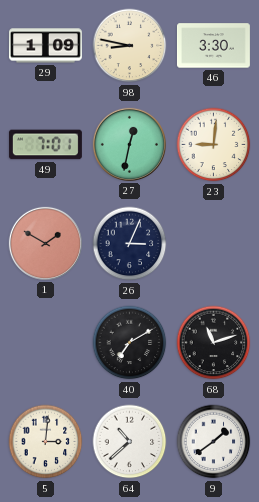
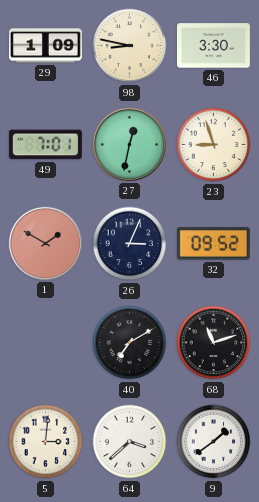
23: 9:01 -> 8:57 (214, 145)
32: none -> 09:52 (213, 244)
64: 10:38 -> 3:38 (130, 442)
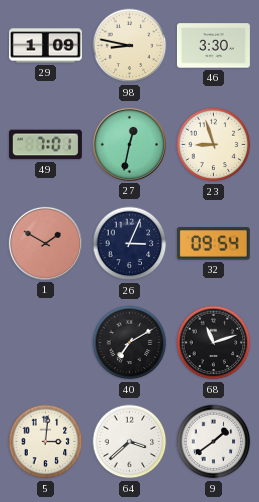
32: 09:52 -> 09:54 (213, 244)
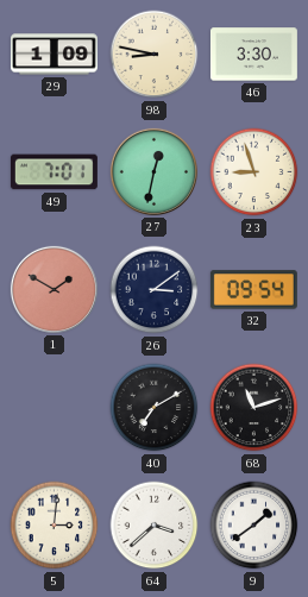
26: 3:04 -> 3:09 (155, 290)
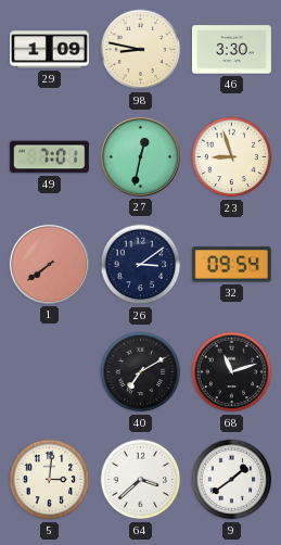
1: 1:50 -> 7:39 (49, 264)
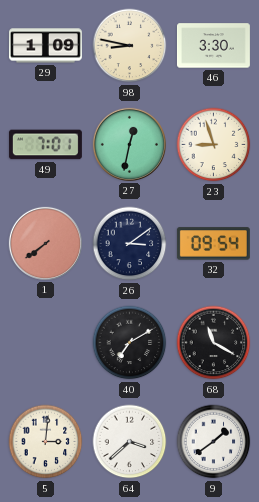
68: 11:12 -> 11:20 (214, 343)
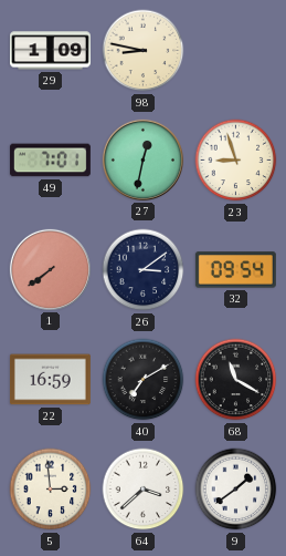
46: 3:30 -> none (213, 46)
22: none -> 16:59 (50, 380)
5: 3:01 -> 2:59 (51, 490)
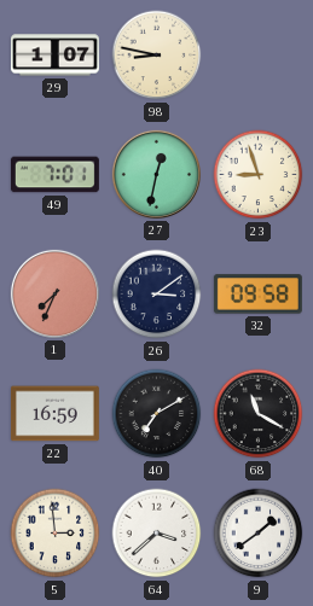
29: 1:09 -> 1:07 (54, 56)
1: 7:39 -> 7:34 (54, 293)
32: 09:54 -> 09:58 (257, 295)
